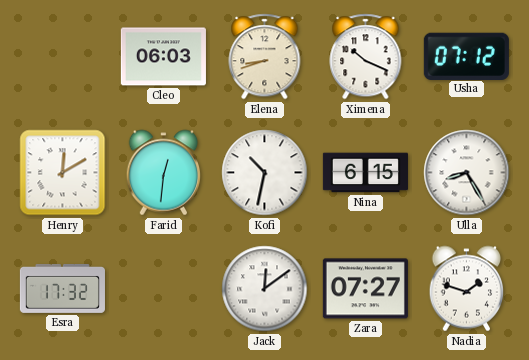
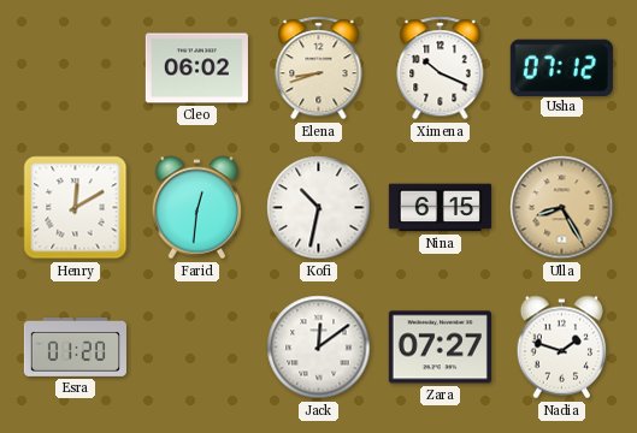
Cleo: 06:03 -> 06:02 (196, 69)
Ulla dial: white -> champagne (562, 208)
Esra: 17:32 -> 01:20 (75, 346)
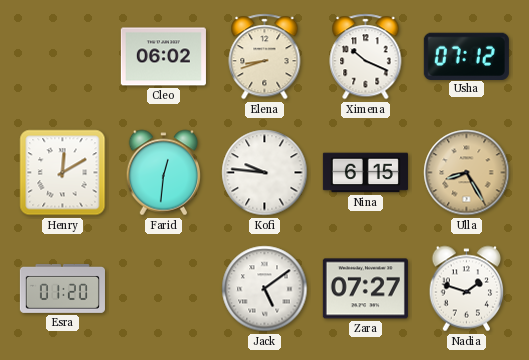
Kofi: 10:32 -> 9:46 (265, 173)
Jack: 12:09 -> 5:09 (265, 289)
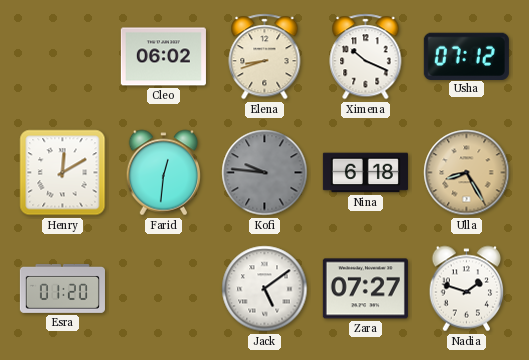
Kofi dial: white -> grey (265, 173)
Nina: 6:15 -> 6:18 (365, 173)
